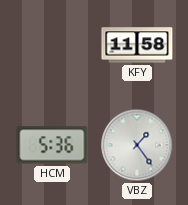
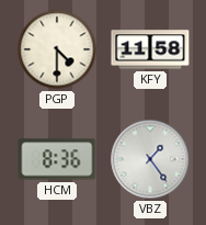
PGP: none -> 4:30 (57, 49)
HCM: 5:36 -> 8:36 (57, 159)
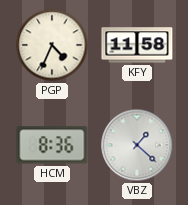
PGP: 4:30 -> 4:34 (52, 45)
VBZ: 1:24 -> 1:22 (137, 145)
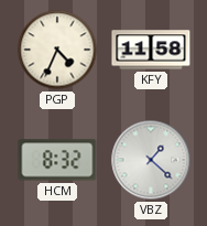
HCM: 8:36 -> 8:32 (57, 160)
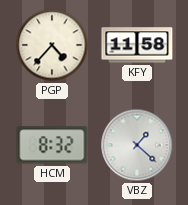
PGP: 4:34 -> 4:37 (52, 45)
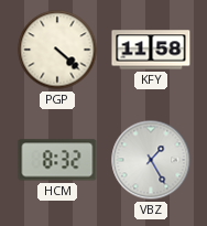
PGP: 4:37 -> 4:22 (57, 50)
VBZ: 1:22 -> 1:25 (151, 160)
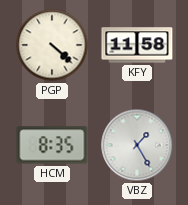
HCM: 8:32 -> 8:35 (52, 145)
